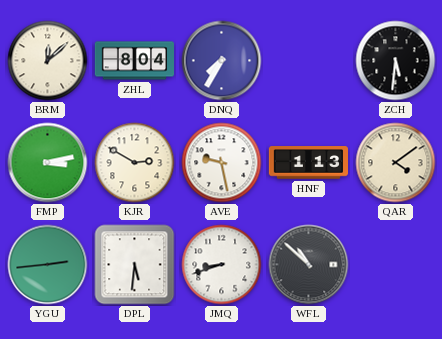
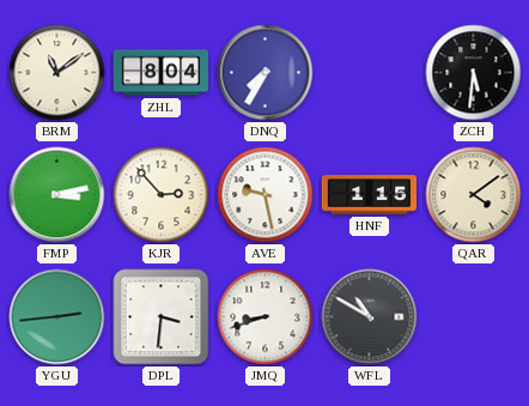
BRM: 12:08 -> 11:09 (57, 73)
KJR: 2:50 -> 2:53 (162, 195)
HNF: 1:13 -> 1:15 (369, 195)
DPL: 5:31 -> 3:31 (162, 317)
WFL: 10:52 -> 10:50 (370, 317)
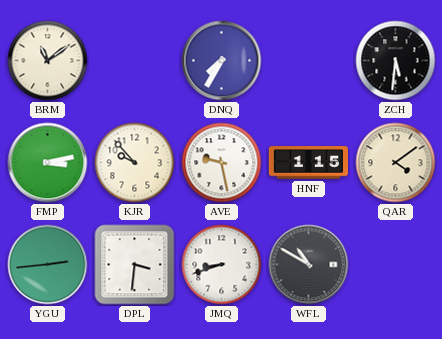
ZHL: 8:04 -> none (160, 73)
KJR: 2:53 -> 9:53 (135, 163)
